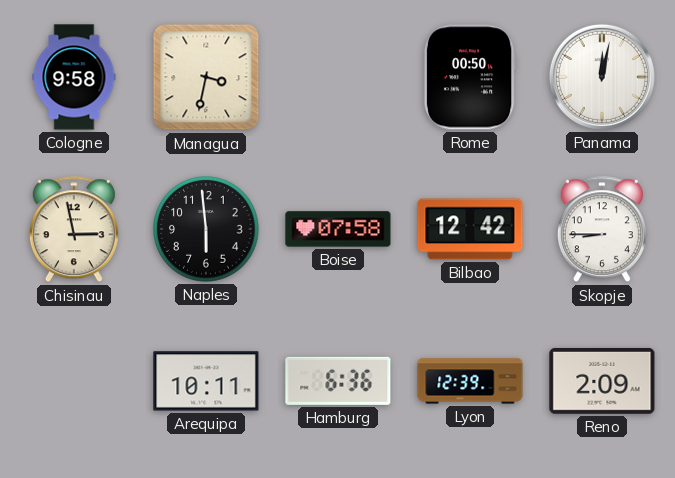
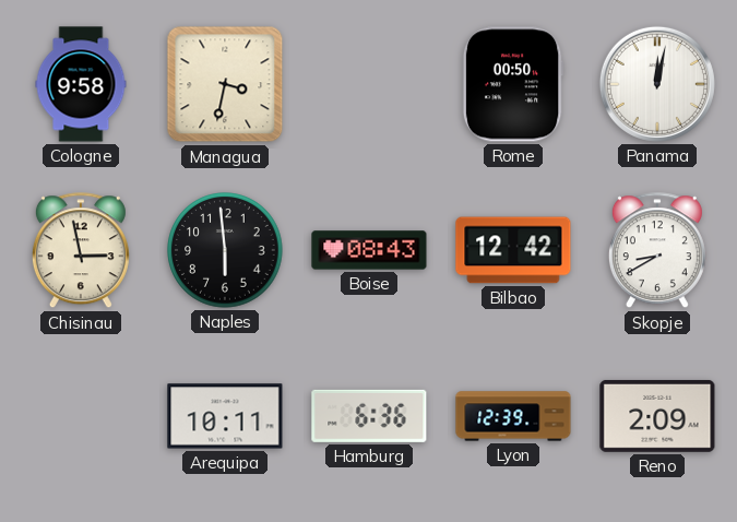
Boise: 07:58 -> 08:43 (369, 250)
Skopje: 8:45 -> 8:40 (657, 251)
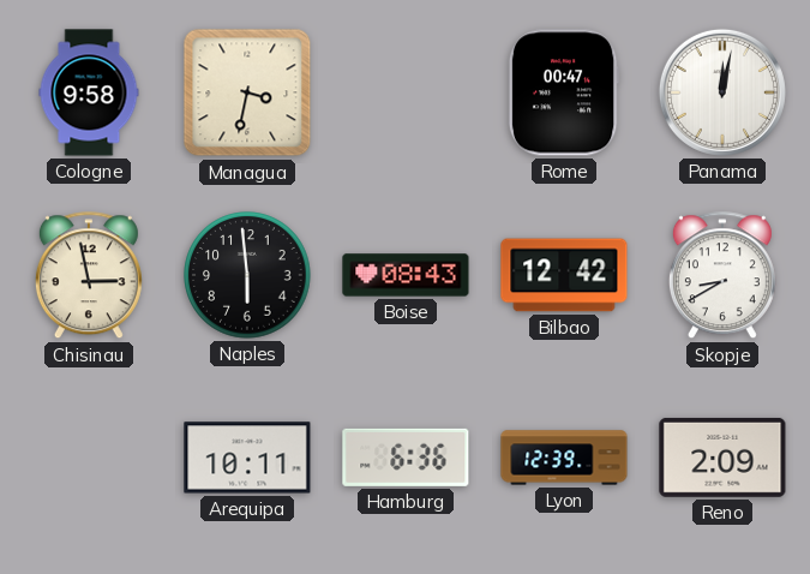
Rome: 00:50 -> 00:47 (564, 92)
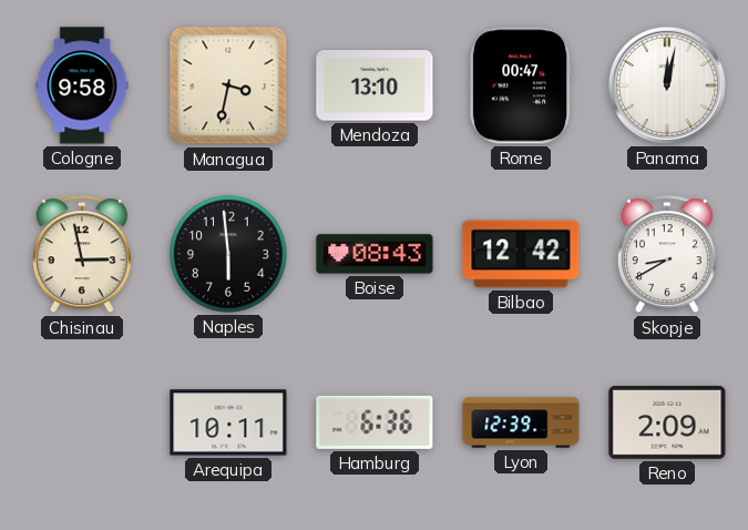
Mendoza: none -> 13:10 (375, 85)
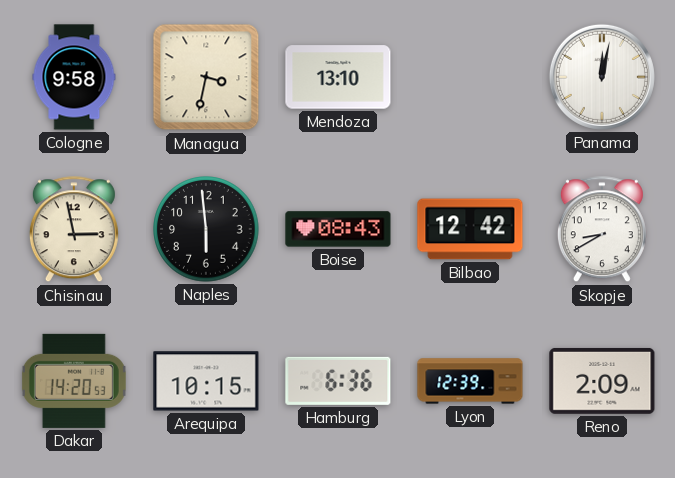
Rome: 00:47 -> none (521, 85)
Dakar: none -> 14:20 (74, 381)
Arequipa: 10:11 -> 10:15 (206, 381)
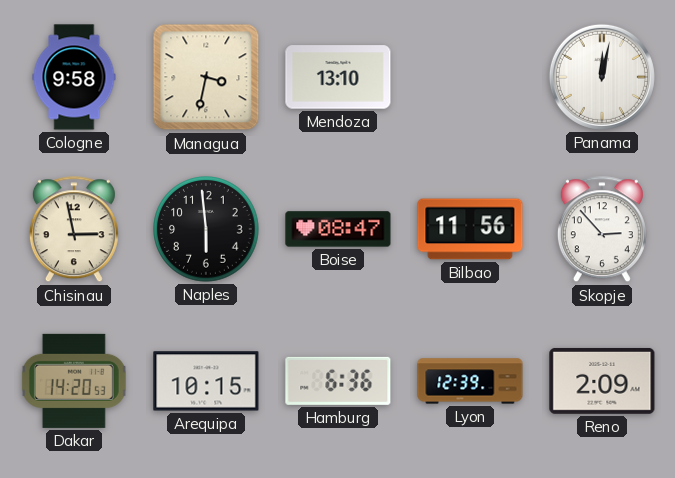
Boise: 08:43 -> 08:47 (338, 229)
Bilbao: 12:42 -> 11:56 (470, 229)
Skopje: 8:40 -> 2:53 (602, 230)
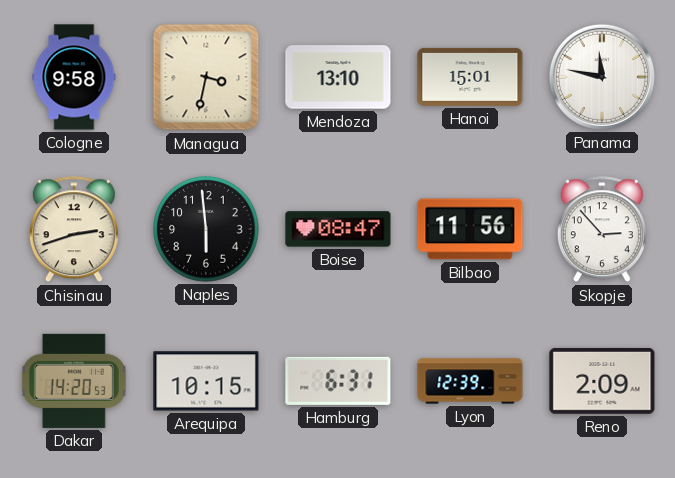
Hanoi: none -> 15:01 (470, 77)
Panama: 12:02 -> 11:47 (602, 77)
Chisinau: 2:58 -> 2:42 (74, 230)
Hamburg: 6:36 -> 6:31 (338, 381)
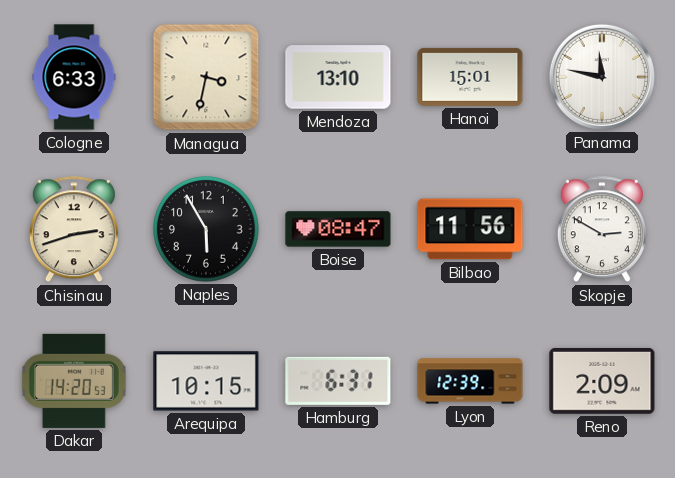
Cologne: 9:58 -> 6:33 (74, 77)
Naples: 5:59 -> 5:55 (206, 229)
Skopje: 2:53 -> 2:50 (602, 230)
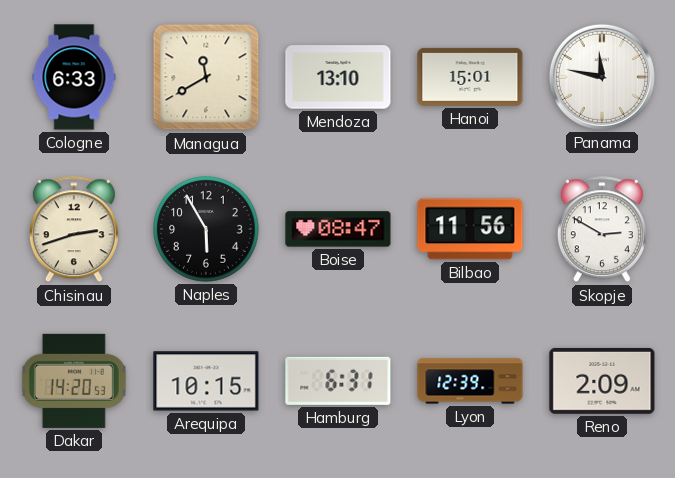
Managua: 3:32 -> 11:40 (206, 77)
